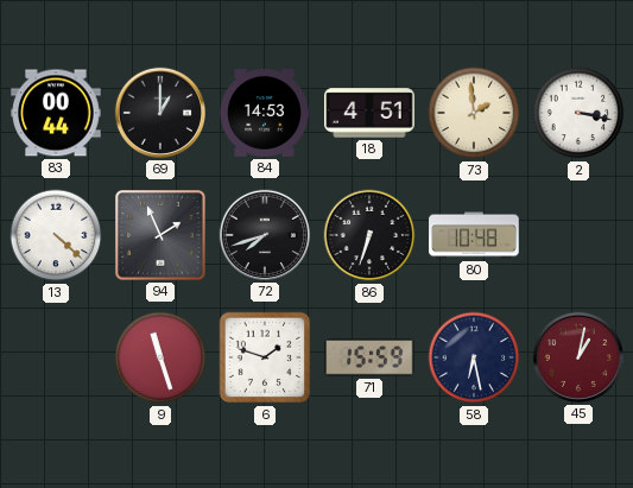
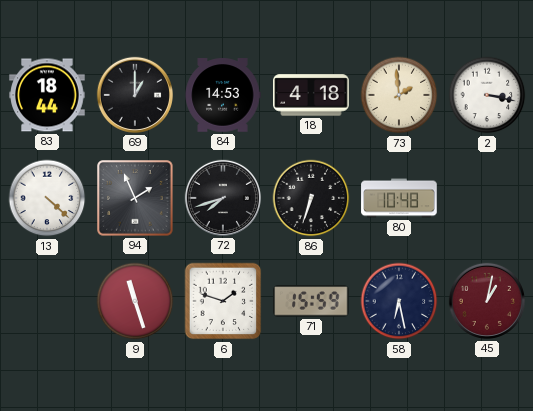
83: 00:44 -> 18:44 (47, 95)
18: 4:51 -> 4:18 (311, 95)
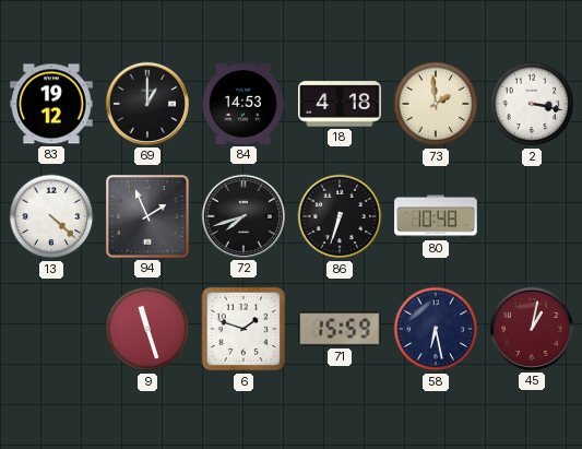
83: 18:44 -> 19:12 (51, 104)
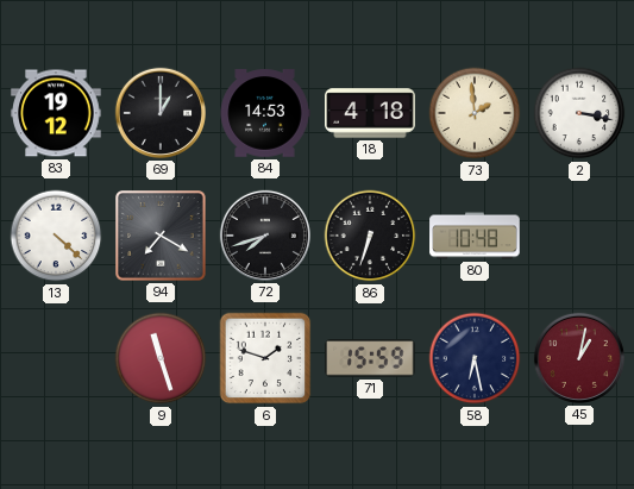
94: 1:56 -> 7:20 (161, 236)
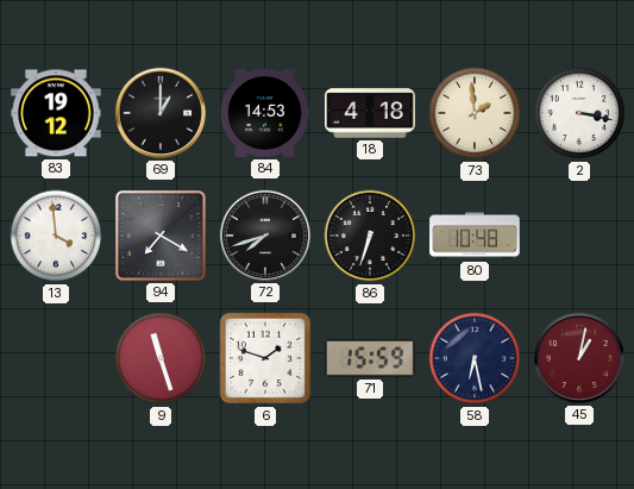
13: 4:22 -> 3:59 (56, 236)
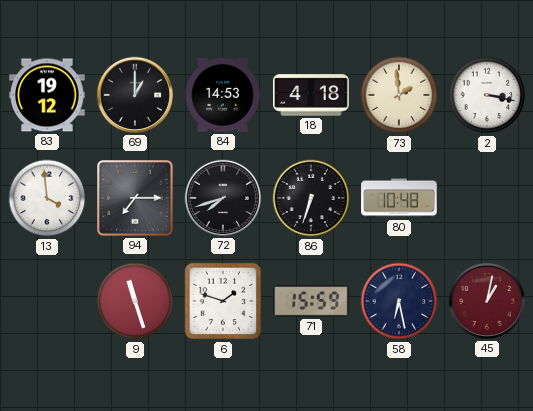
94: 7:20 -> 7:15 (135, 198)
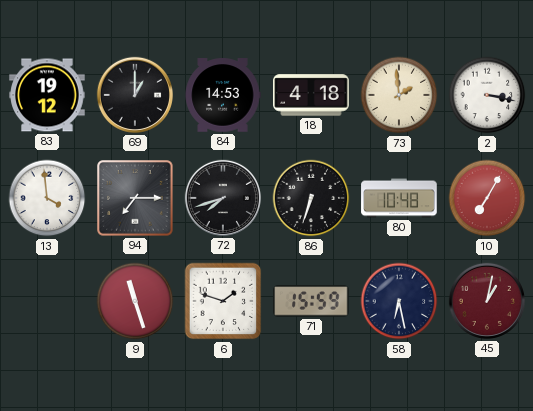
10: none -> 7:05 (487, 198)
